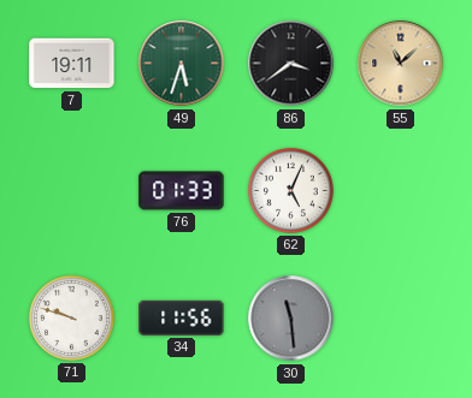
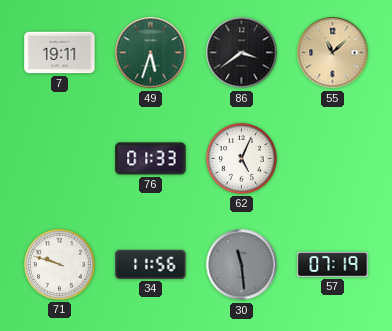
57: none -> 07:19 (333, 265)
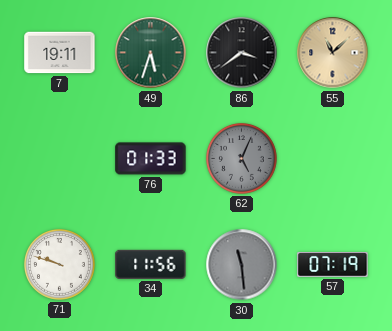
62 dial: white -> grey (241, 159)
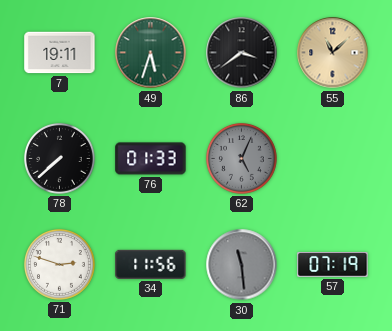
78: none -> 7:38 (59, 159)
71: 9:48 -> 2:48 (59, 265)
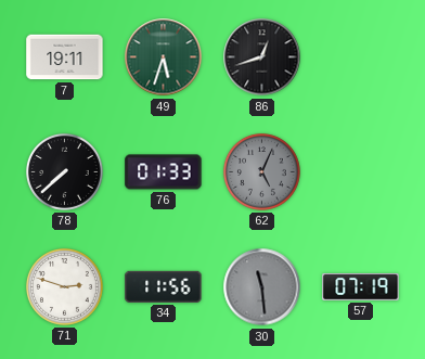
86: 3:39 -> 12:42 (262, 57)
55: 11:08 -> none (333, 53)
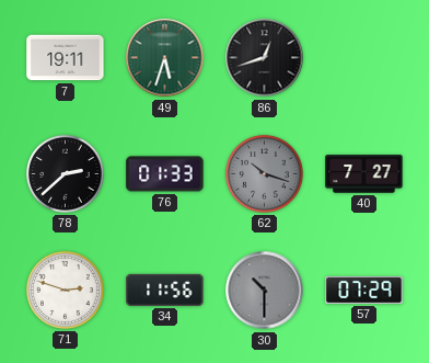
78: 7:38 -> 2:38 (65, 174)
62: 5:04 -> 10:18 (264, 174)
40: none -> 7:27 (364, 174)
30: 11:29 -> 10:30 (265, 291)
57: 07:19 -> 07:29 (364, 291)
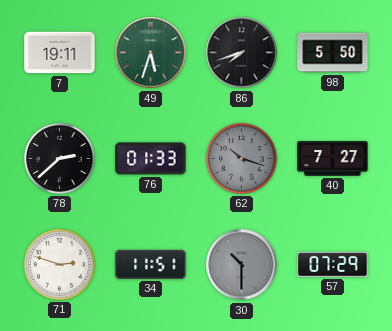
86: 12:42 -> 7:42 (242, 53)
98: none -> 5:50 (333, 53)
34: 11:56 -> 11:51 (151, 264)
